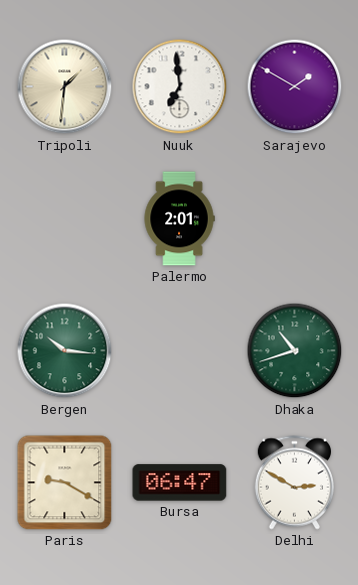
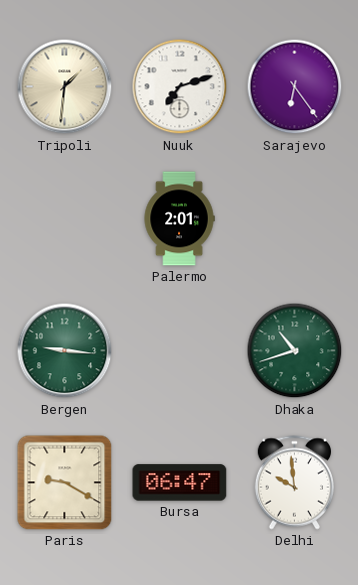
Nuuk: 6:59 -> 7:12 (180, 87)
Sarajevo: 1:50 -> 6:24 (295, 87)
Bergen: 10:16 -> 9:16 (65, 351)
Delhi: 2:50 -> 9:59 (294, 483)
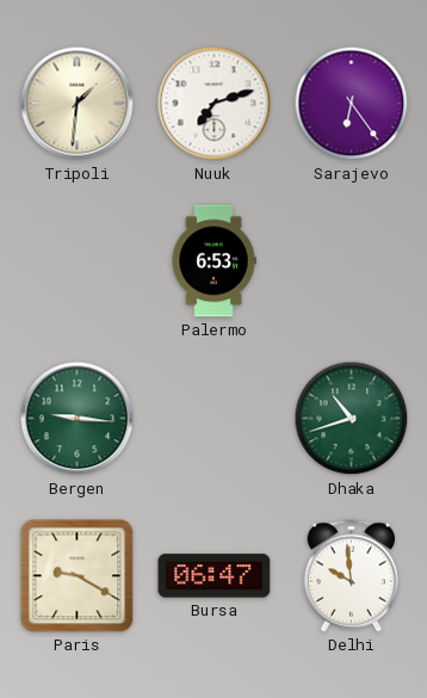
Palermo: 2:01 -> 6:53 (213, 261)
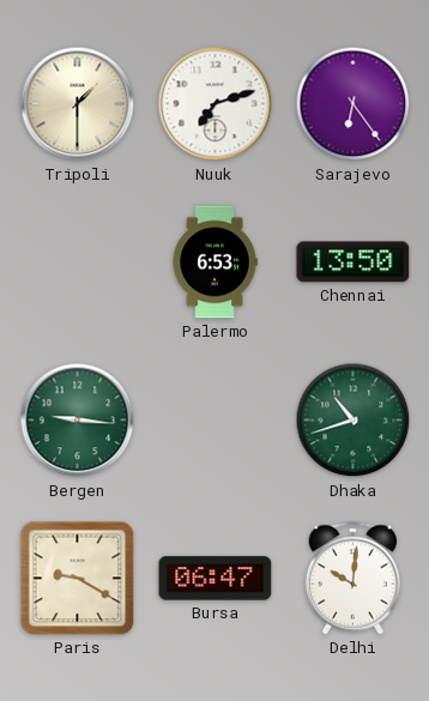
Tripoli: 1:31 -> 1:30 (78, 104)
Chennai: none -> 13:50 (354, 262)
Delhi: 9:59 -> 10:01 (352, 579)
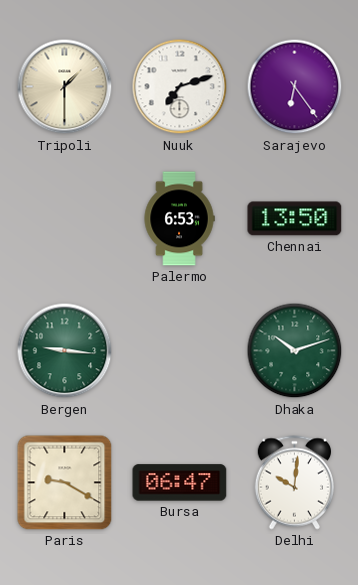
Dhaka: 10:42 -> 10:12 (295, 351)
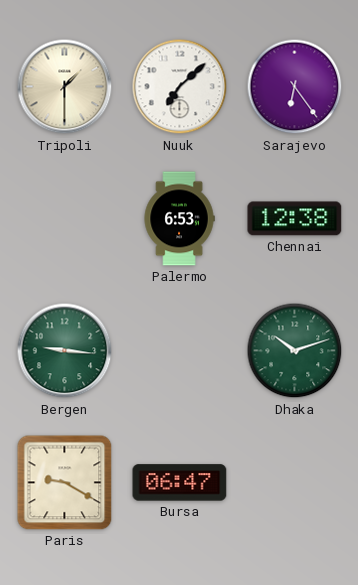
Nuuk: 7:12 -> 7:08 (180, 87)
Chennai: 13:50 -> 12:38 (295, 219)
Delhi: 10:01 -> none (294, 483)
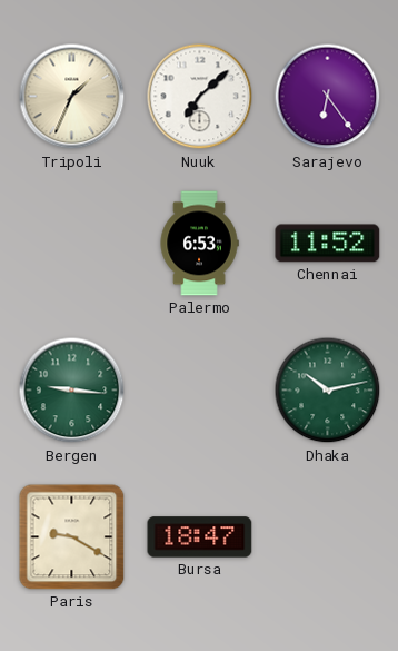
Tripoli: 1:30 -> 1:34 (72, 97)
Chennai: 12:38 -> 11:52 (328, 244)
Dhaka: 10:12 -> 10:13 (328, 391)
Bursa: 06:47 -> 18:47 (200, 537)
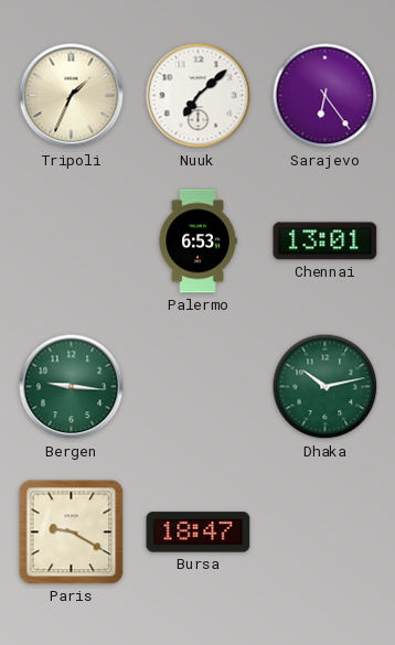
Chennai: 11:52 -> 13:01 (325, 241)
